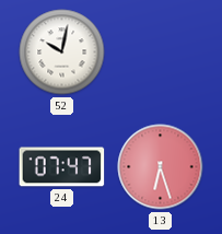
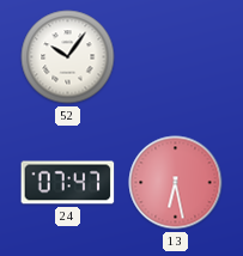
52: 10:02 -> 10:06 (68, 57)
13: 6:27 -> 6:28 (176, 183)
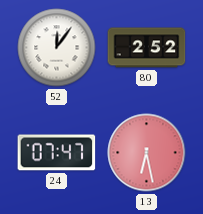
52: 10:06 -> 12:06 (57, 48)
80: none -> 2:52 (147, 48)
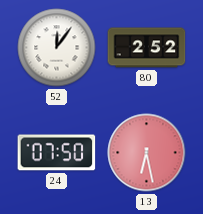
24: 07:47 -> 07:50 (57, 153)
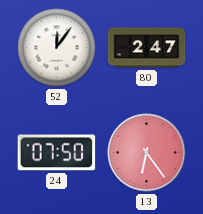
80: 2:52 -> 2:47 (147, 48)
13: 6:28 -> 6:24 (147, 153)
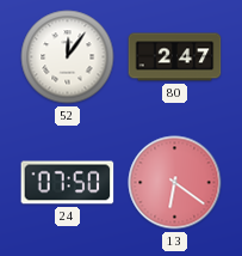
13: 6:24 -> 6:21 (175, 183)
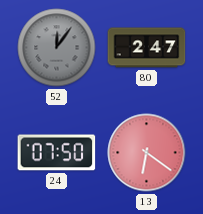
52 dial: white -> grey (57, 48)
